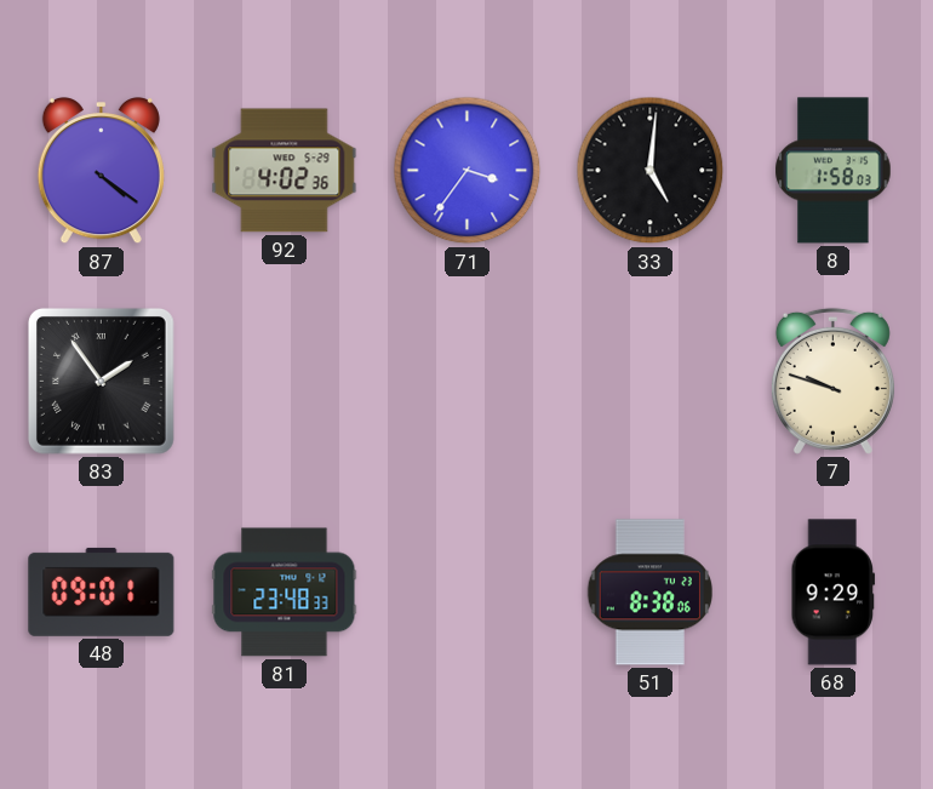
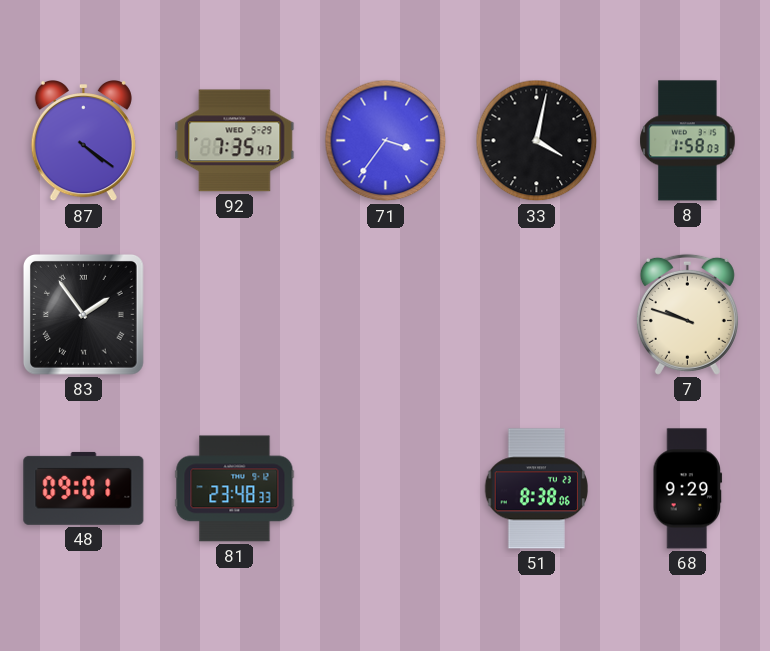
92: 4:02 -> 7:35 (235, 141)
33: 5:01 -> 4:02 (537, 141)
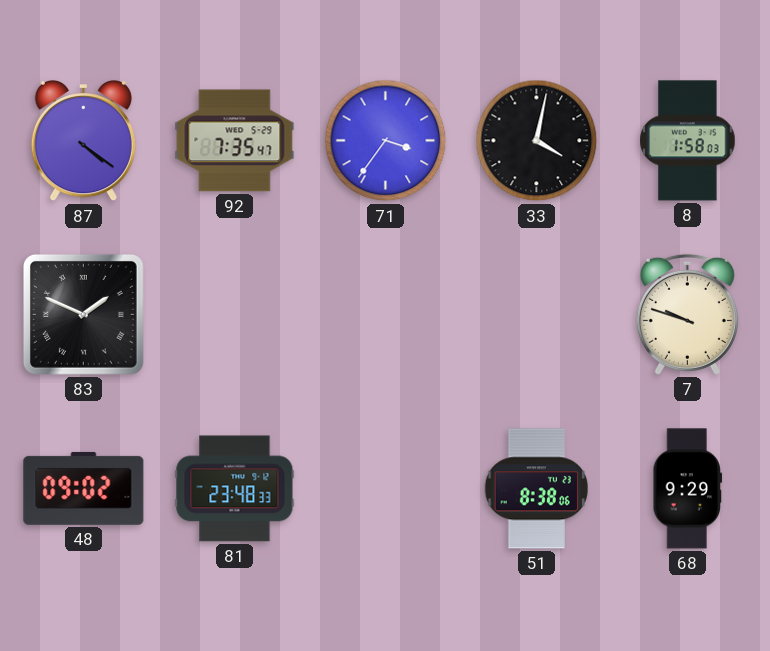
83: 1:54 -> 1:49 (83, 314)
48: 09:01 -> 09:02 (84, 488)
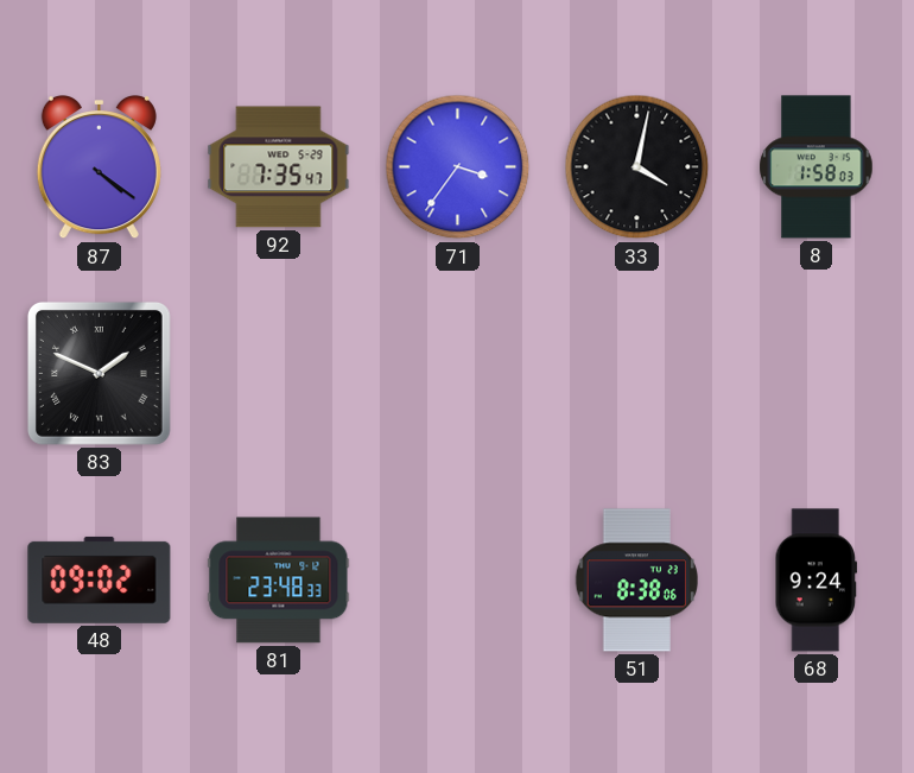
7: 9:48 -> none (687, 314)
68: 9:29 -> 9:24 (817, 581)
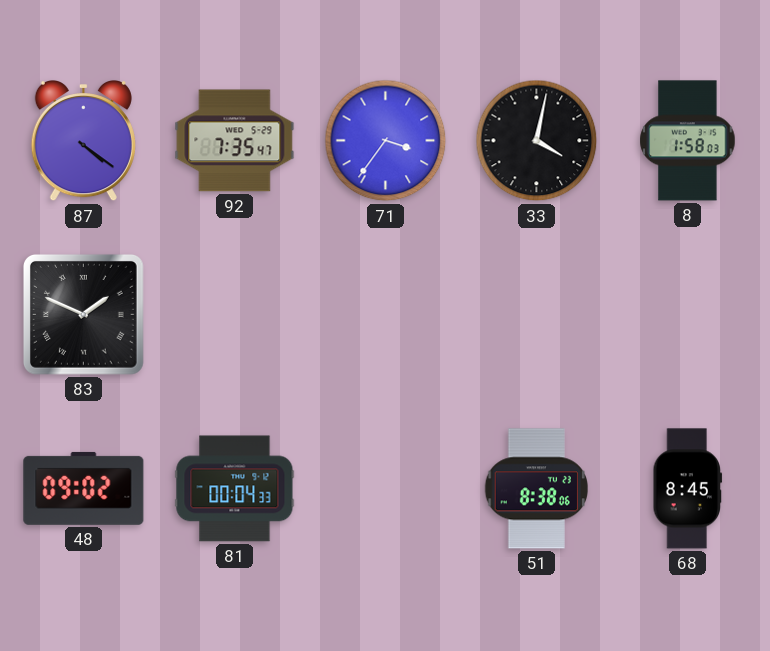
81: 23:48 -> 00:04 (235, 489)
68: 9:24 -> 8:45 (688, 489)
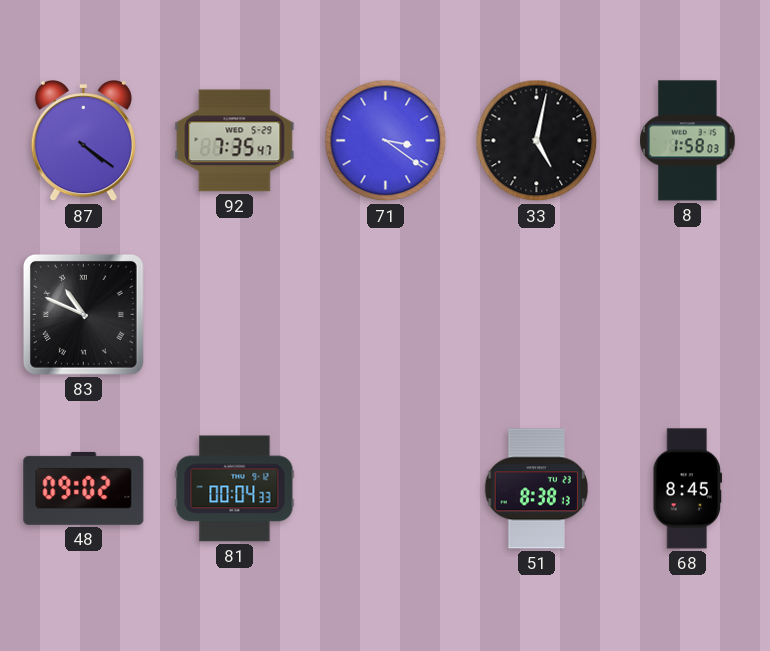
71: 3:36 -> 3:21 (386, 141)
33: 4:02 -> 5:02 (537, 141)
83: 1:49 -> 10:49 (83, 314)
51: 8:38:06 -> 8:38:13 (536, 489)
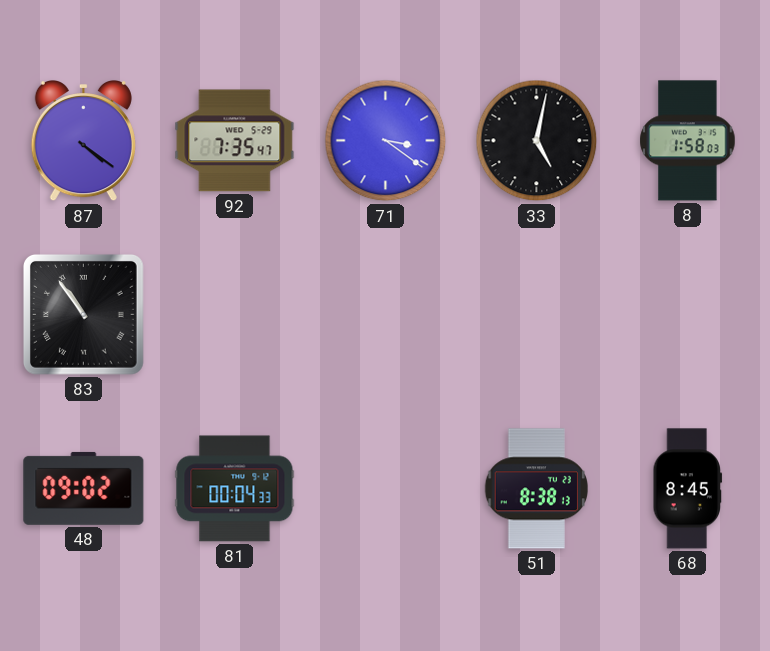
83: 10:49 -> 10:54 (83, 314)
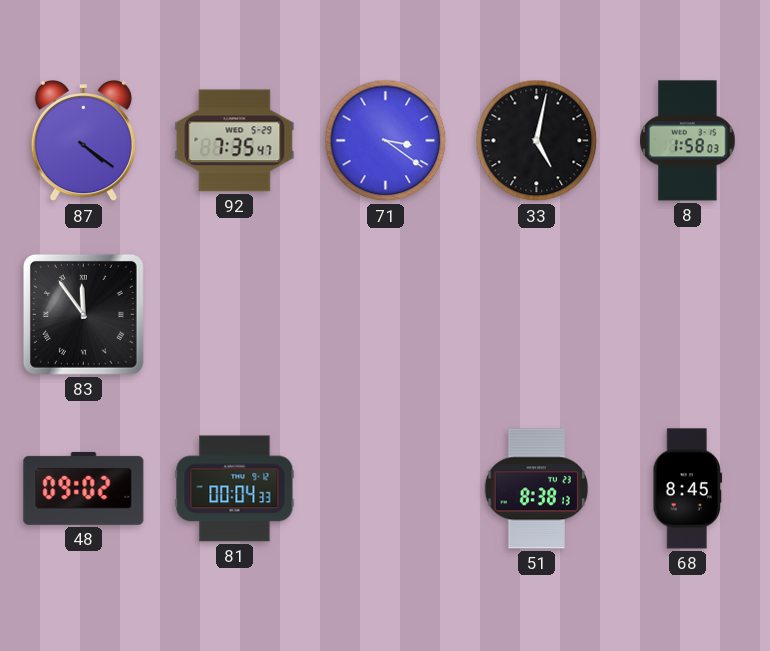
83: 10:54 -> 11:54 (83, 314)
